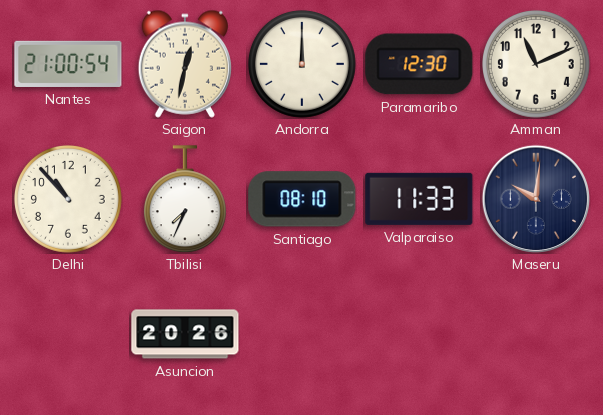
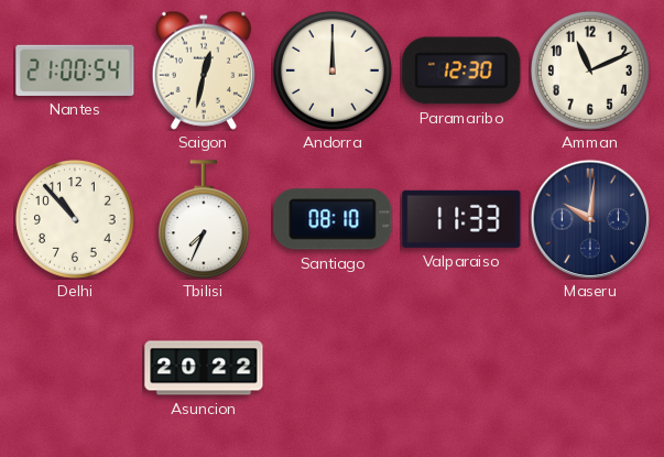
Asuncion: 20:26 -> 20:22 (204, 368)
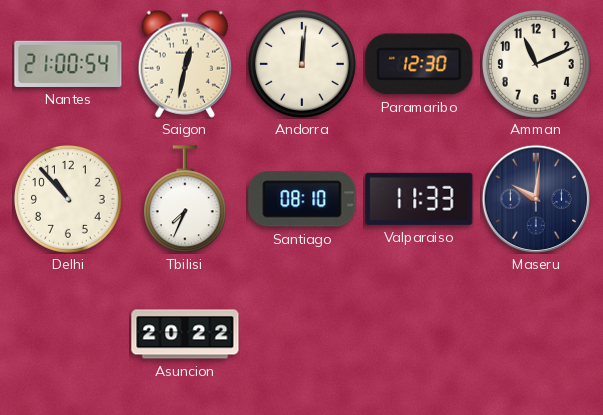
Andorra: 12:00 -> 12:01 (302, 64)
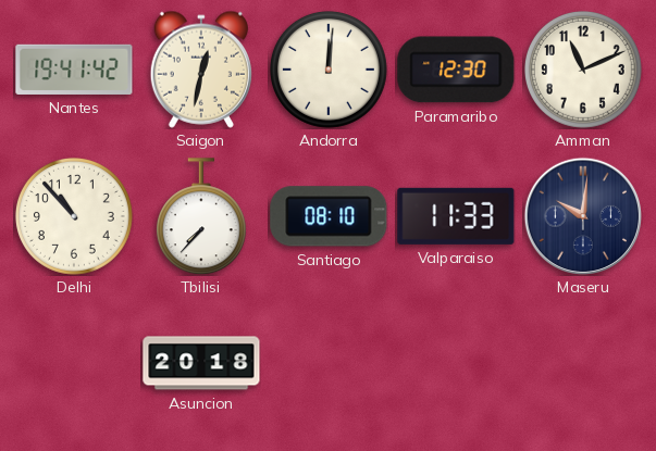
Nantes: 21:00 -> 19:41 (74, 70)
Tbilisi: 7:34 -> 7:37 (201, 216)
Asuncion: 20:22 -> 20:18 (201, 363)
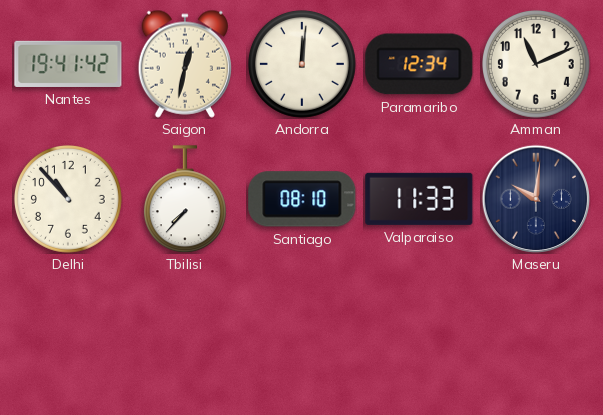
Paramaribo: 12:30 -> 12:34 (419, 64)
Asuncion: 20:18 -> none (201, 363)
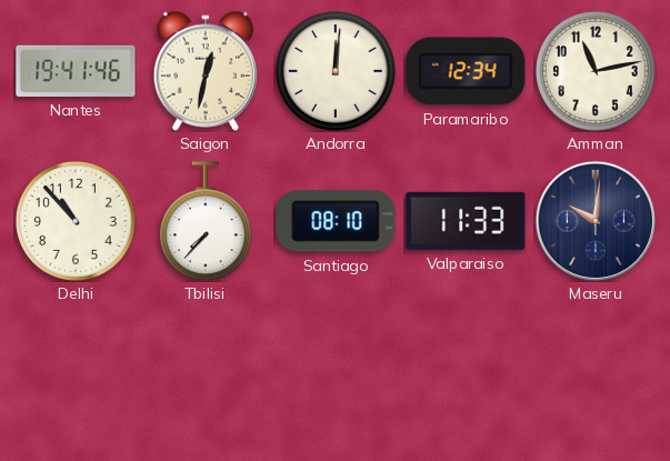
Nantes: 19:41:42 -> 19:41:46 (76, 71)
Amman: 11:11 -> 11:13 (596, 71)
